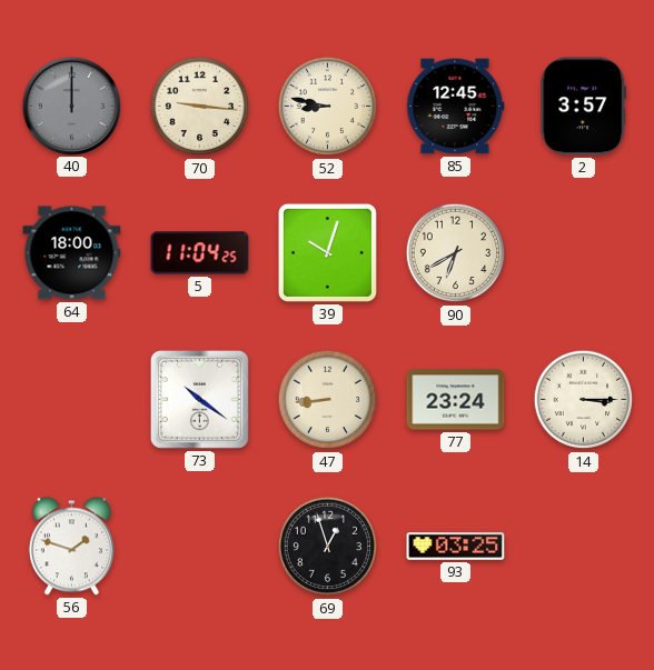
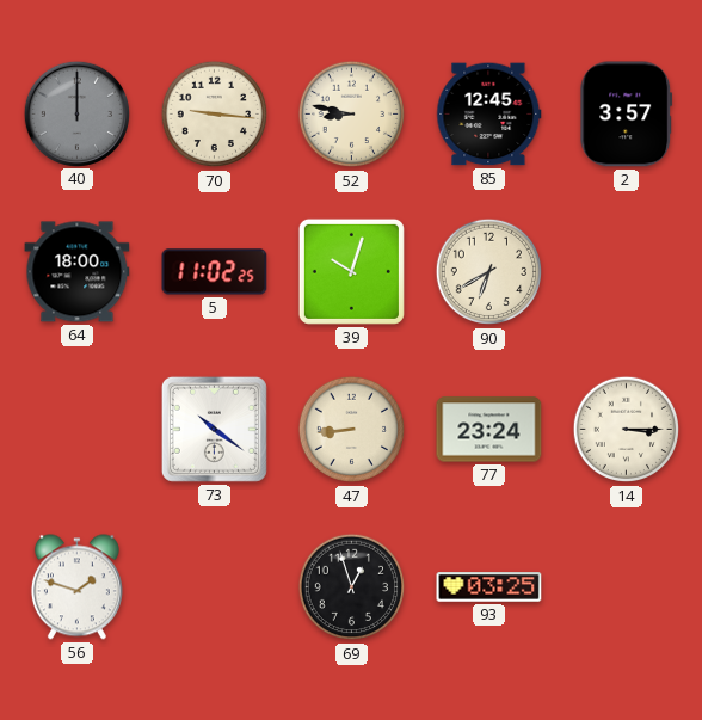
5: 11:04 -> 11:02 (215, 272)
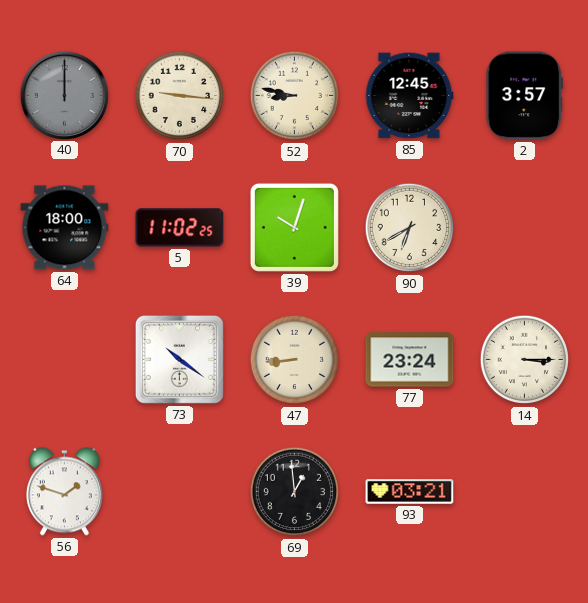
69: 12:57 -> 12:59 (295, 492)
93: 03:25 -> 03:21 (410, 492)
